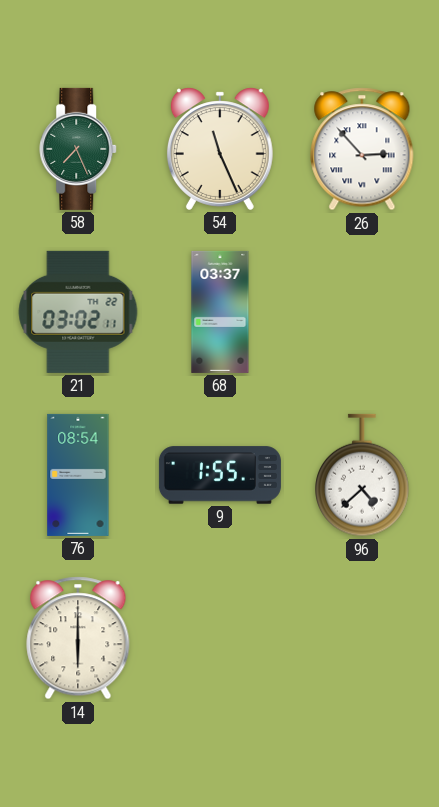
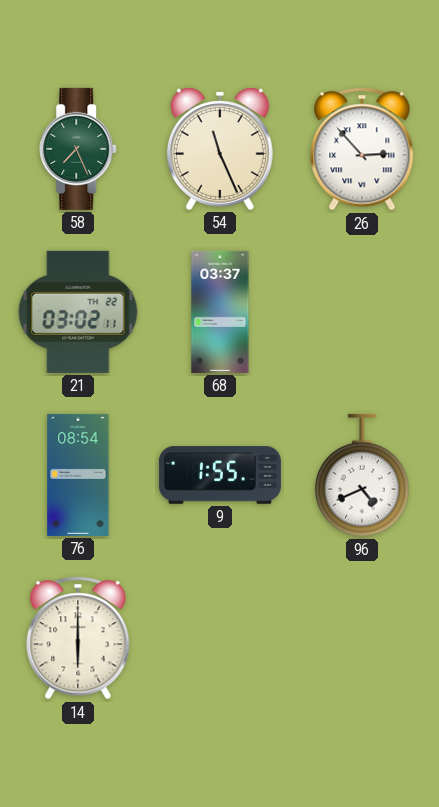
96: 4:38 -> 4:41 (362, 475)
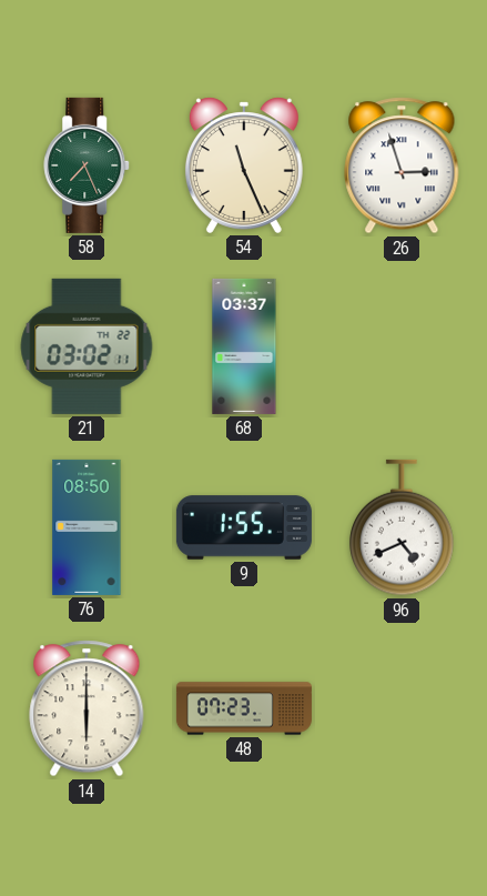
26: 2:53 -> 2:57 (402, 165)
76: 08:54 -> 08:50 (87, 527)
48: none -> 07:23 (244, 708)
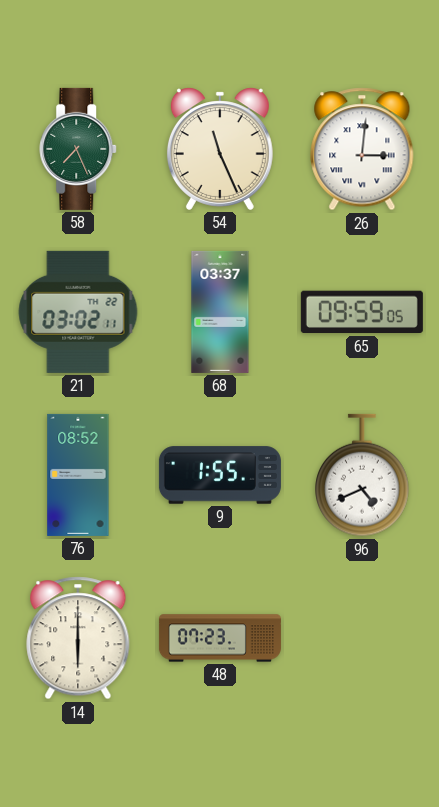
26: 2:57 -> 3:01 (362, 149)
65: none -> 09:59 (362, 312)
76: 08:50 -> 08:52 (78, 475)
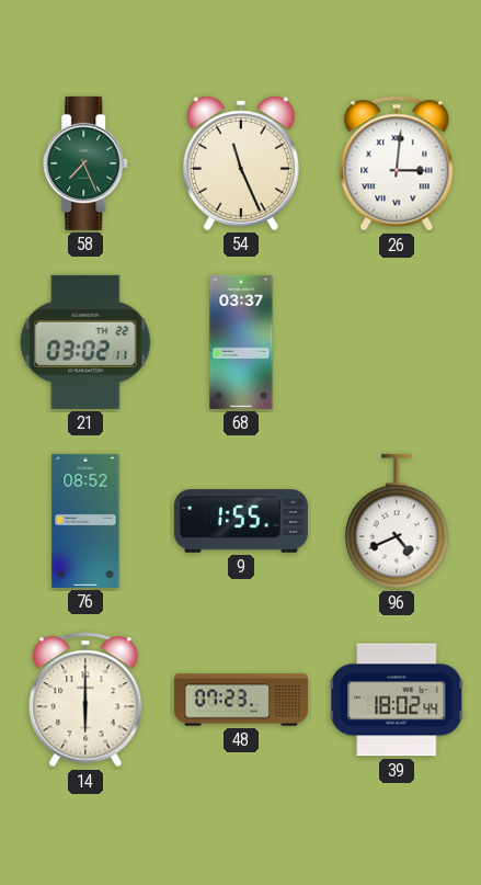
65: 09:59 -> none (362, 312)
39: none -> 18:02 (398, 700)
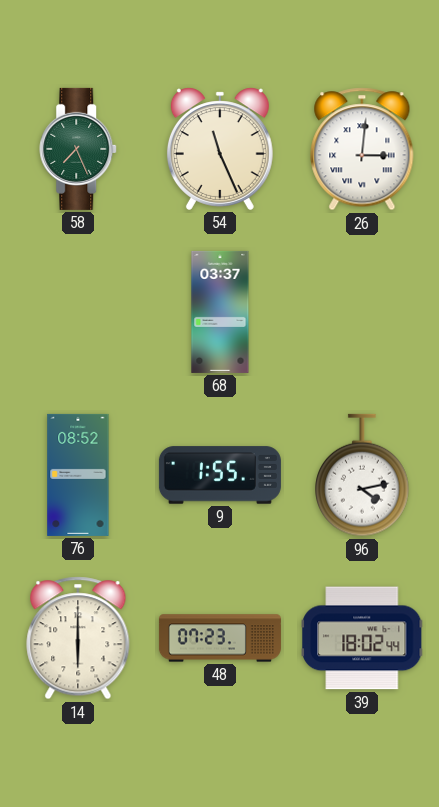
21: 03:02 -> none (85, 342)
96: 4:41 -> 4:13 (362, 475)
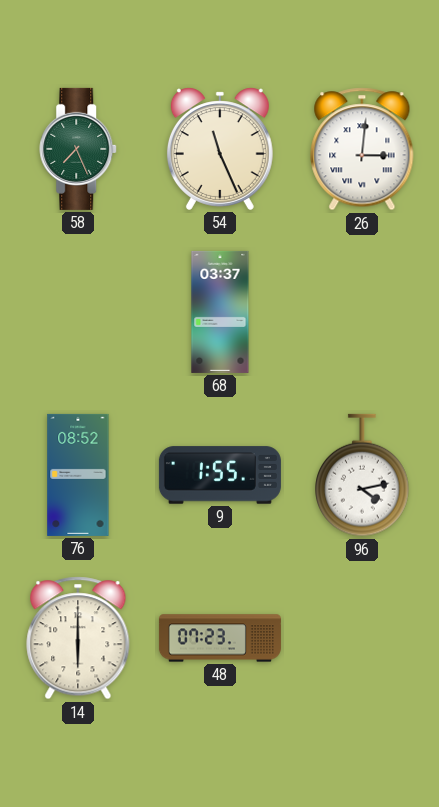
39: 18:02 -> none (363, 638)
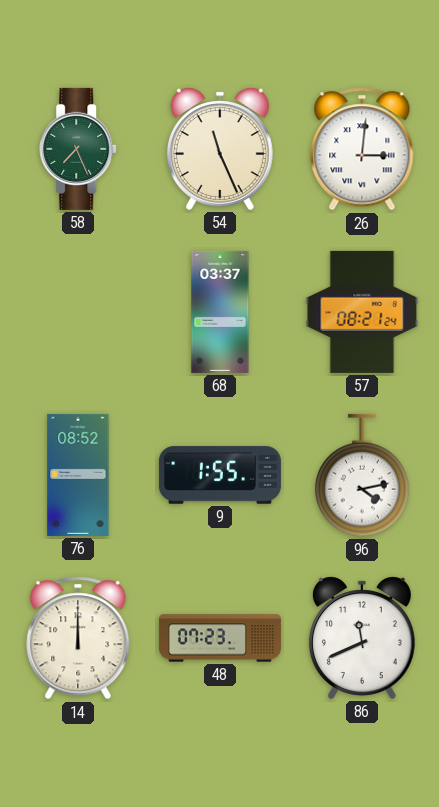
57: none -> 08:21 (362, 312)
14: 6:00 -> 12:00 (78, 638)
86: none -> 11:41 (362, 638)
